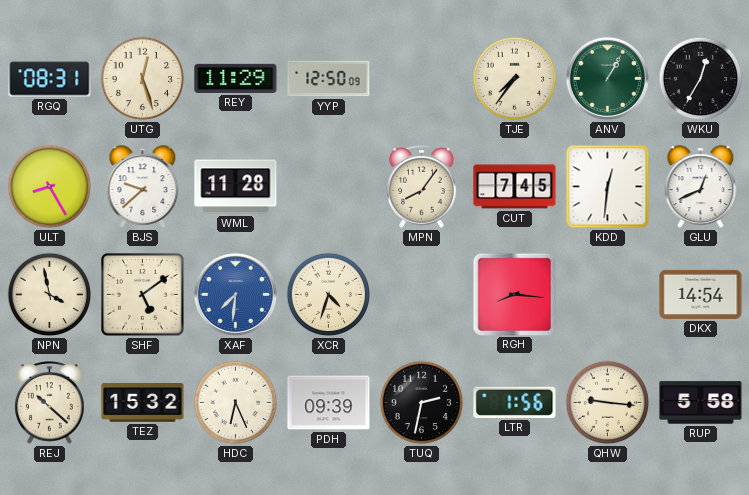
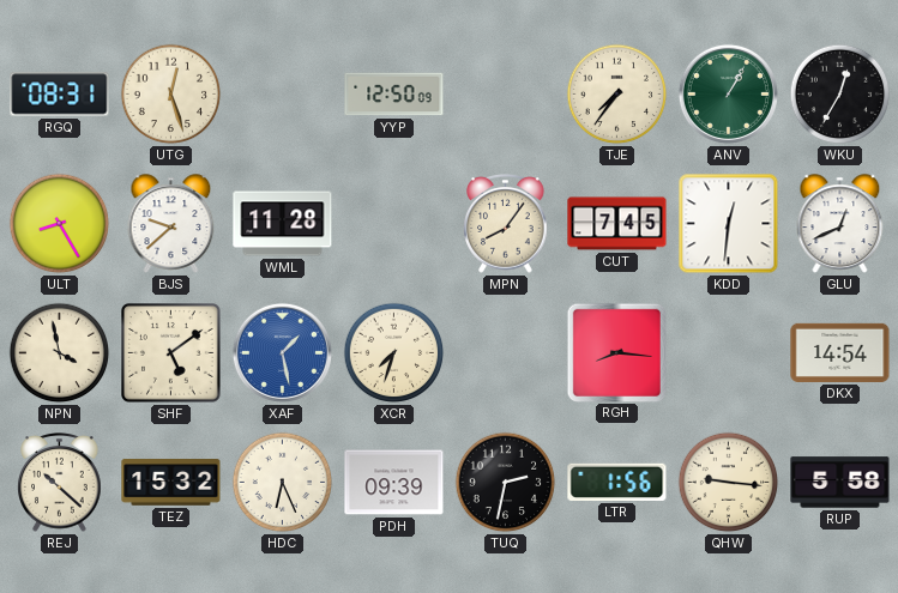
REY: 11:29 -> none (236, 78)
XAF: 7:31 -> 1:28 (282, 352)
XCR: 4:33 -> 7:33 (394, 353)
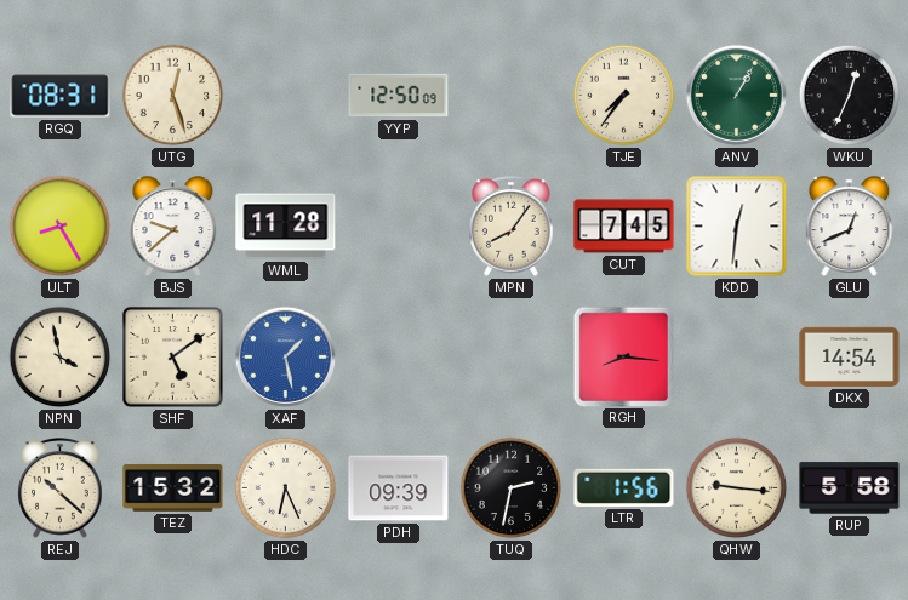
WKU: 12:35 -> 12:34 (850, 96)
XCR: 7:33 -> none (394, 353)
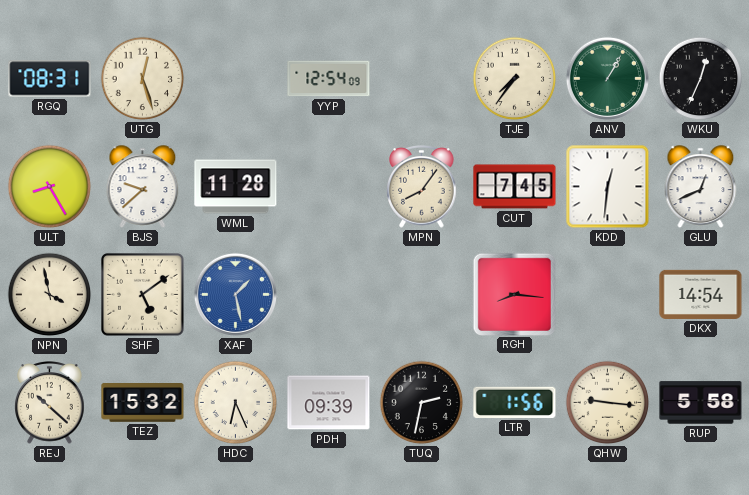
YYP: 12:50 -> 12:54 (329, 79)
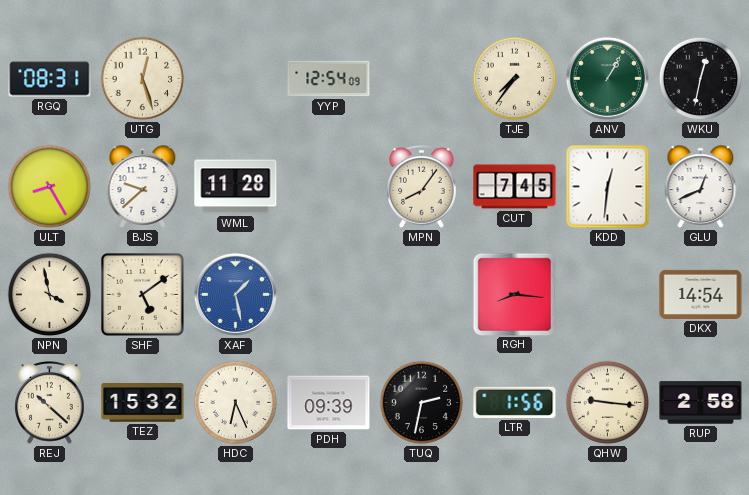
WKU: 12:34 -> 12:32 (701, 79)
RUP: 5:58 -> 2:58 (701, 403)
